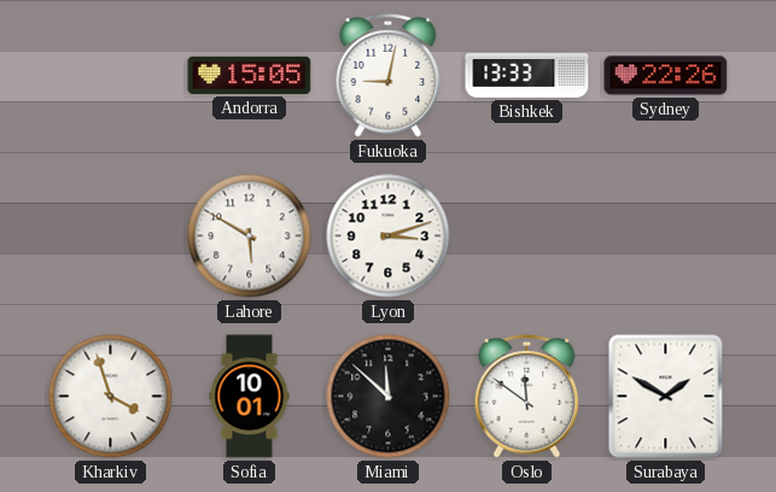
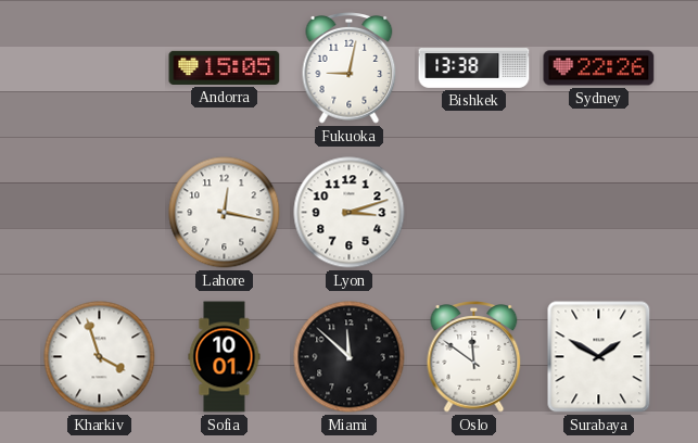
Bishkek: 13:33 -> 13:38 (474, 68)
Lahore: 5:50 -> 12:17 (225, 213)
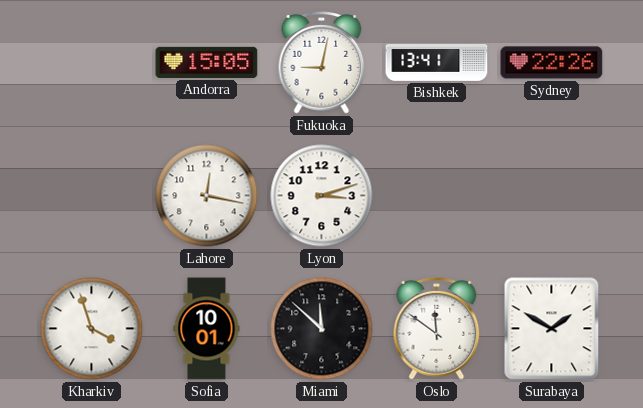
Bishkek: 13:38 -> 13:41 (437, 63)
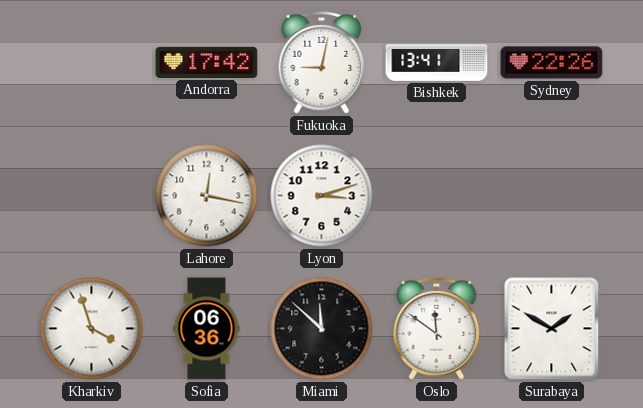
Andorra: 15:05 -> 17:42 (207, 62)
Sofia: 10:01 -> 06:36 (207, 329)
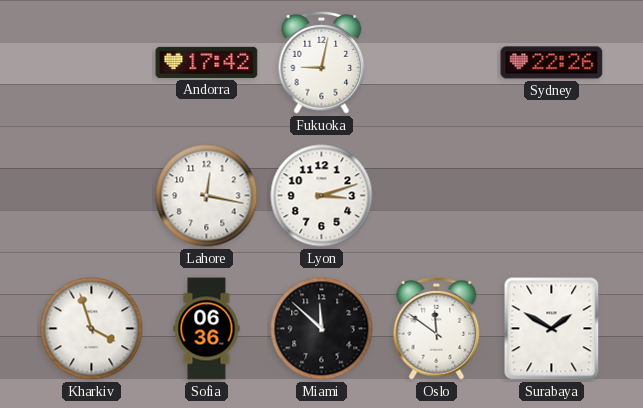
Bishkek: 13:41 -> none (437, 63)
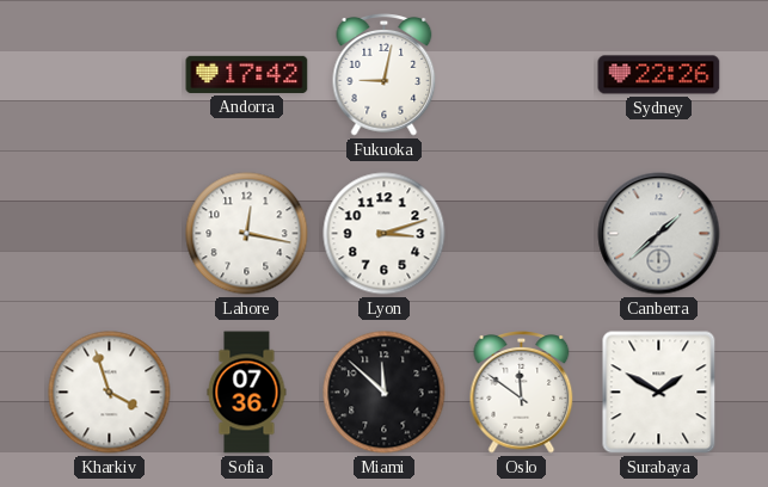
Canberra: none -> 1:38 (659, 234)
Sofia: 06:36 -> 07:36 (247, 393)
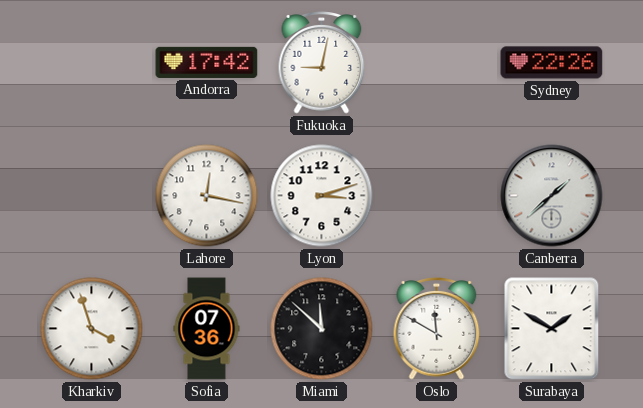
Oslo: 11:51 -> 11:50 (437, 329)
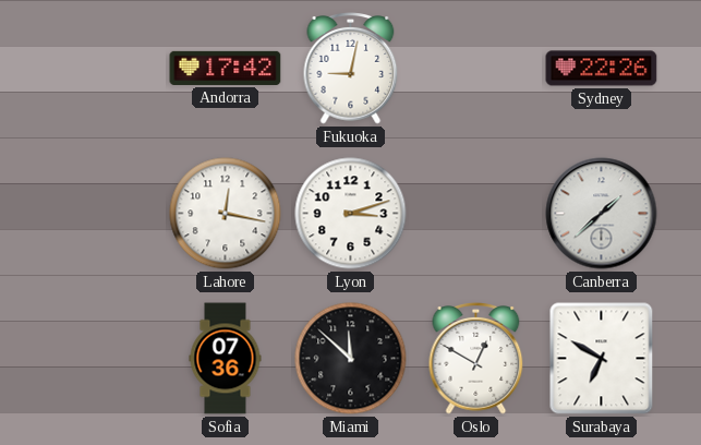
Kharkiv: 3:57 -> none (92, 329)
Oslo: 11:50 -> 12:50 (476, 359)
Surabaya: 1:50 -> 6:50 (602, 359)
